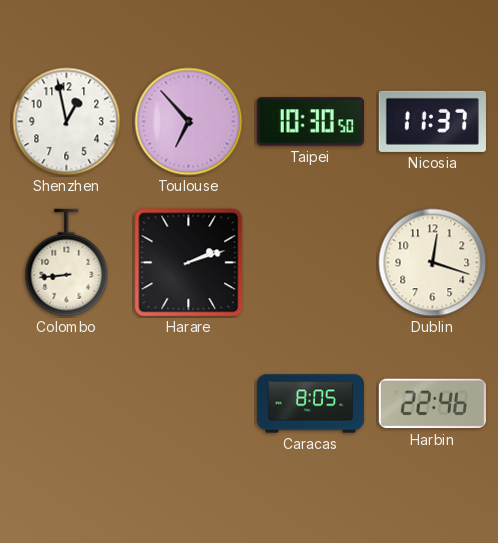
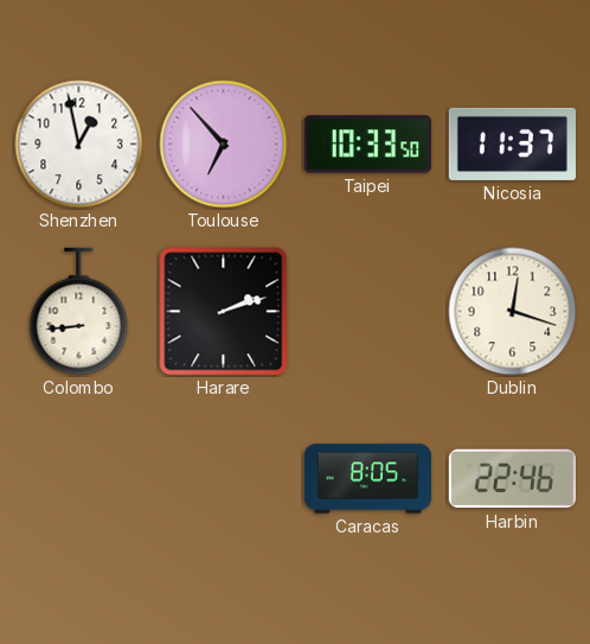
Taipei: 10:30 -> 10:33 (367, 145)
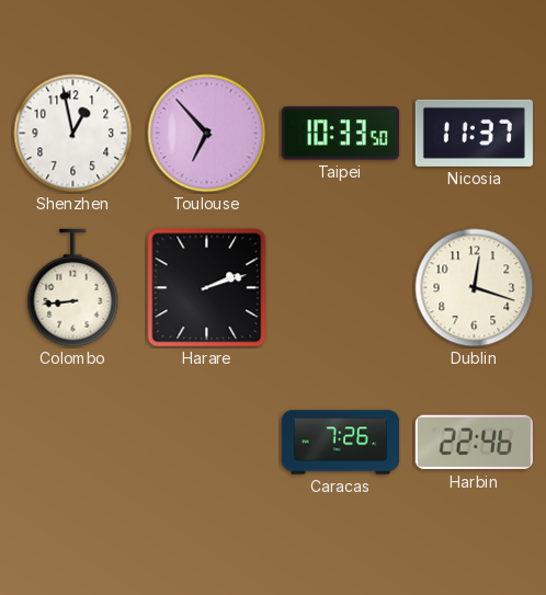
Caracas: 8:05 -> 7:26 (340, 443)
